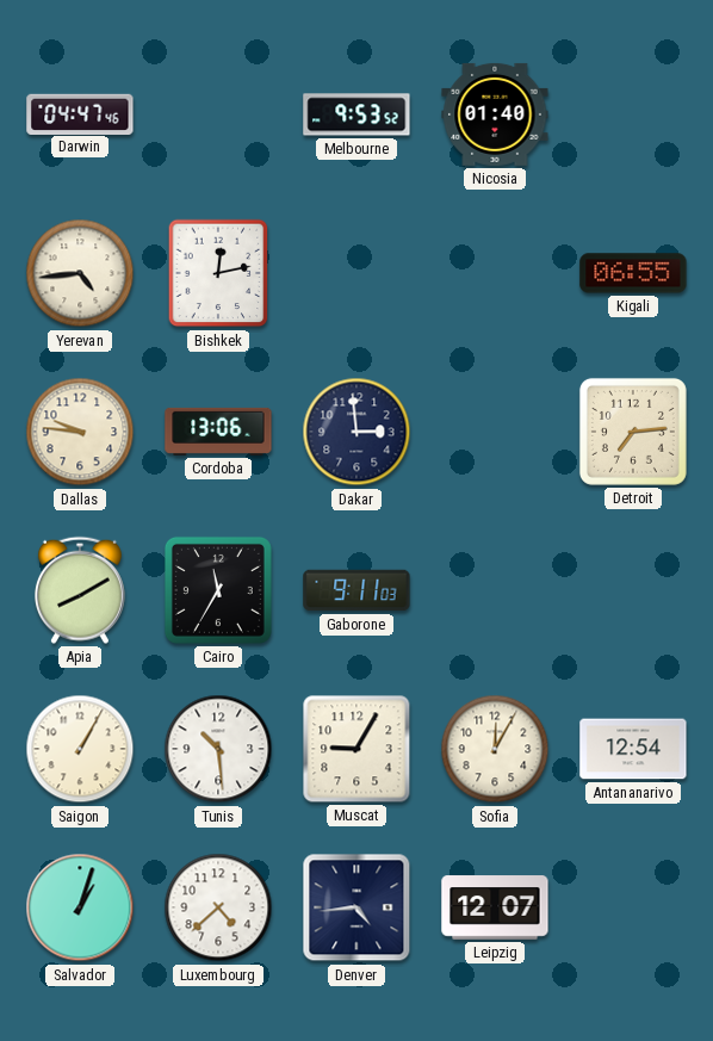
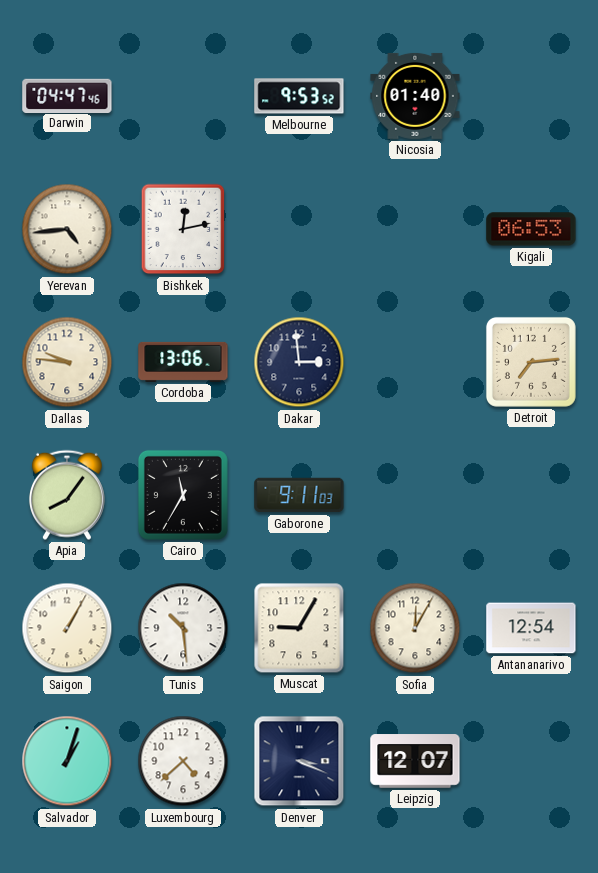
Kigali: 06:55 -> 06:53 (531, 229)
Apia: 8:10 -> 8:06 (67, 495)
Denver: 4:44 -> 3:19 (299, 761)
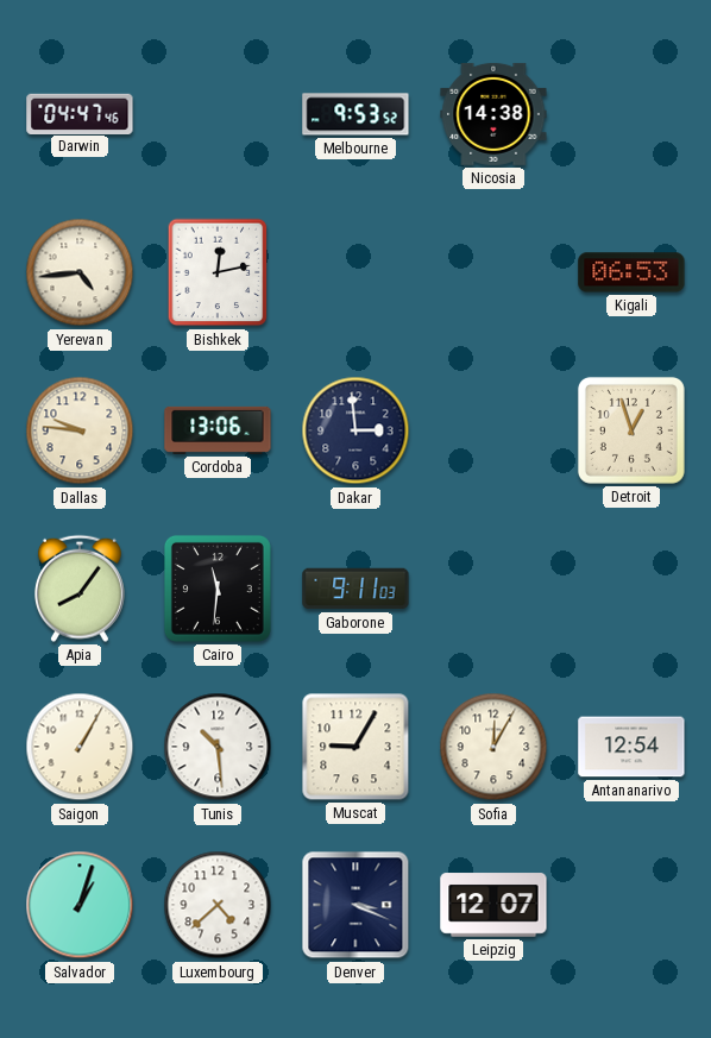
Nicosia: 01:40 -> 14:38 (493, 114)
Detroit: 7:14 -> 12:57 (631, 430)
Cairo: 11:35 -> 11:31 (218, 589)
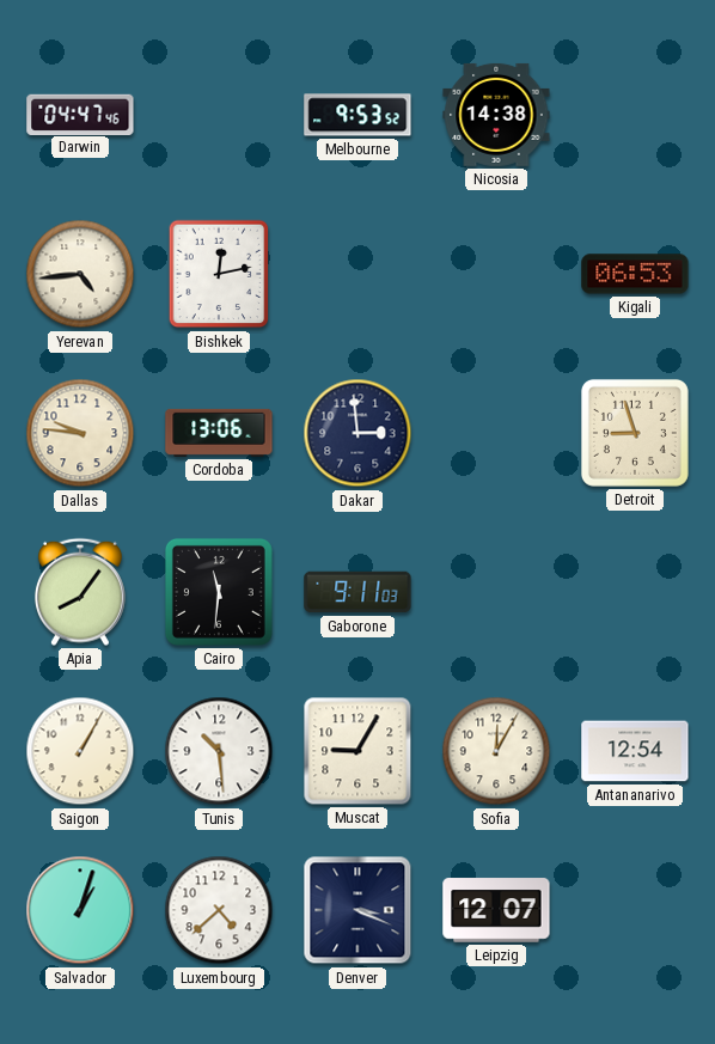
Detroit: 12:57 -> 8:57 (635, 433)
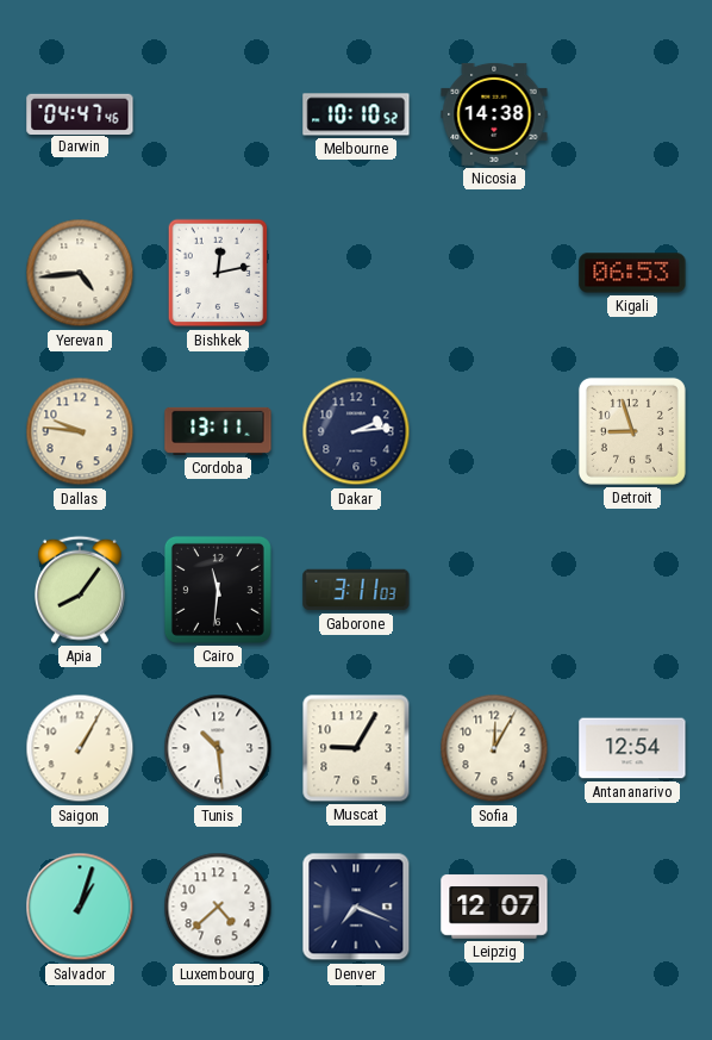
Melbourne: 9:53 -> 10:10 (356, 114)
Cordoba: 13:06 -> 13:11 (218, 431)
Dakar: 2:59 -> 2:14 (356, 431)
Gaborone: 9:11 -> 3:11 (356, 590)
Denver: 3:19 -> 7:19 (356, 907)
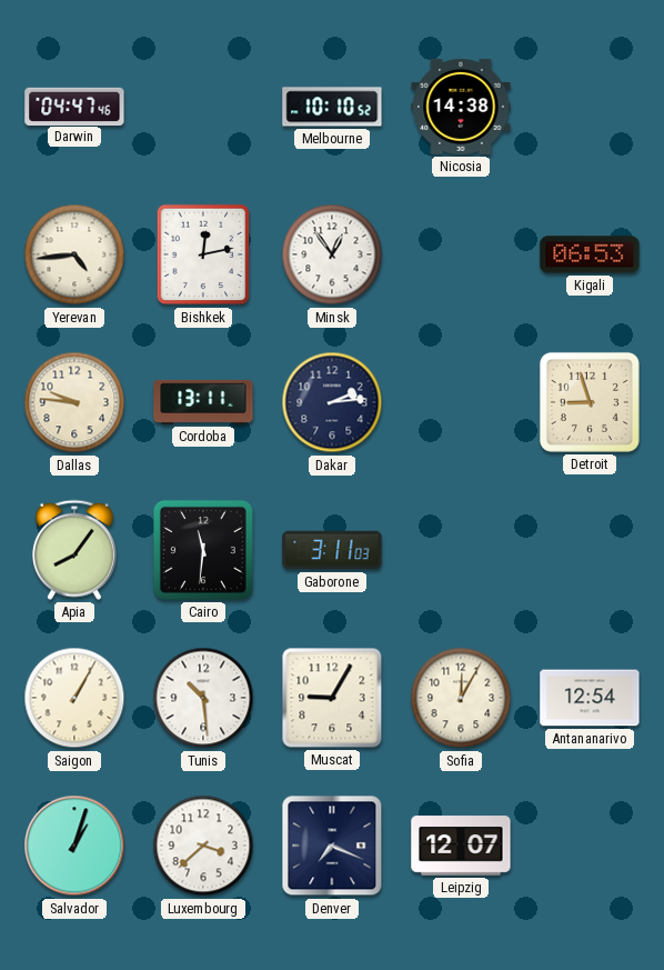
Minsk: none -> 12:54 (332, 254)
Luxembourg: 4:38 -> 3:38 (203, 846)
